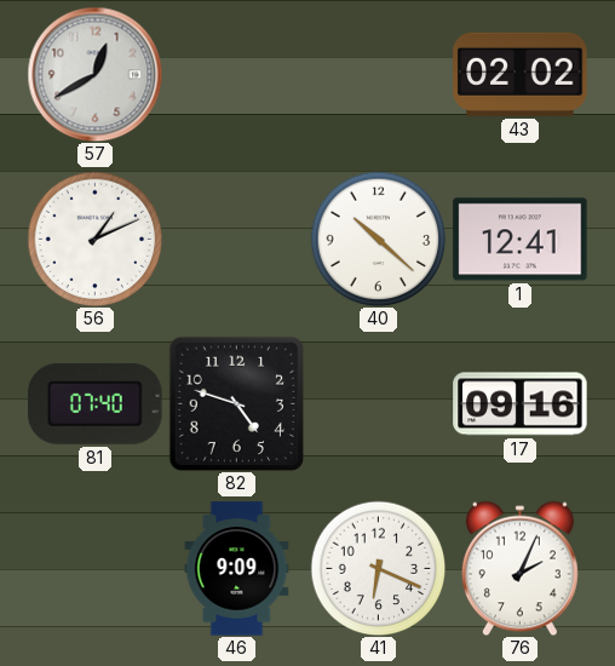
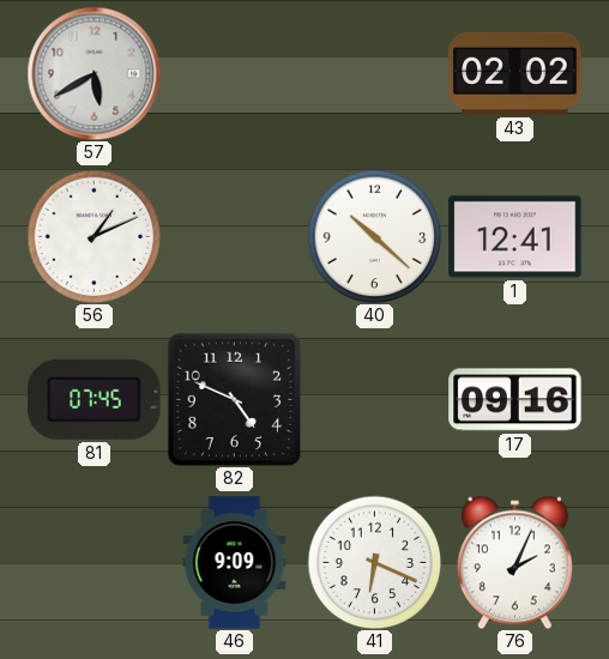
57: 12:40 -> 5:40 (94, 73)
81: 07:40 -> 07:45 (95, 399)
82: 4:48 -> 4:49 (234, 399)
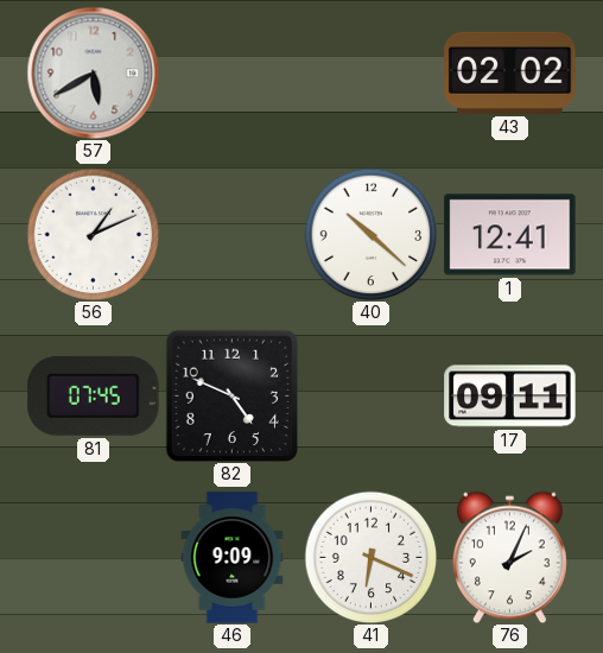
17: 09:16 -> 09:11 (510, 397)
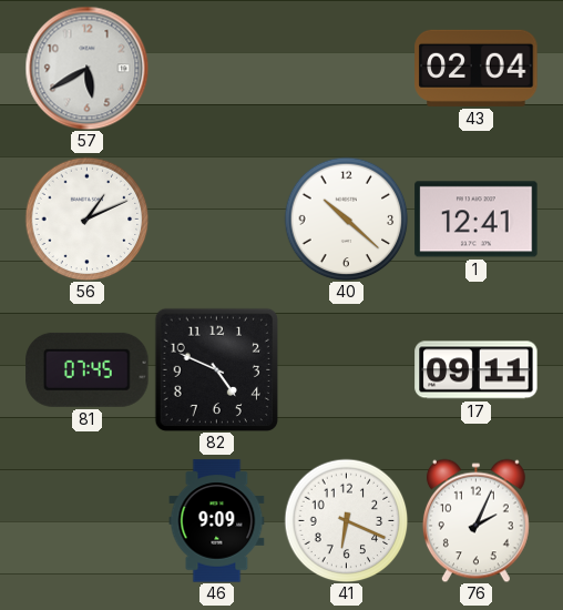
43: 02:02 -> 02:04 (477, 68)
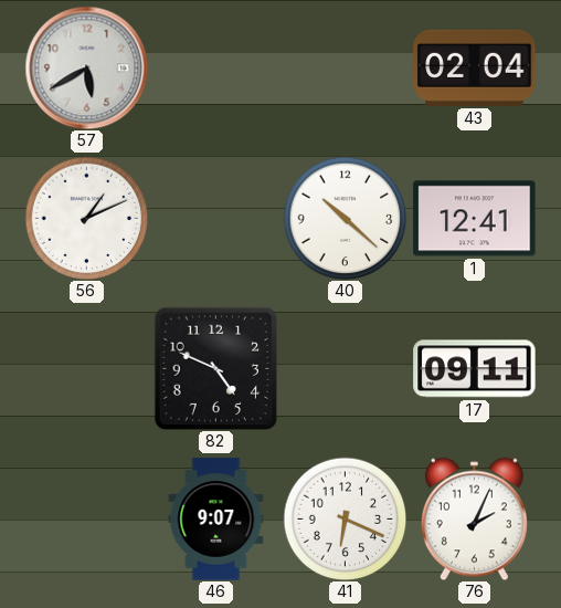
81: 07:45 -> none (88, 369)
46: 9:09 -> 9:07 (216, 520)
